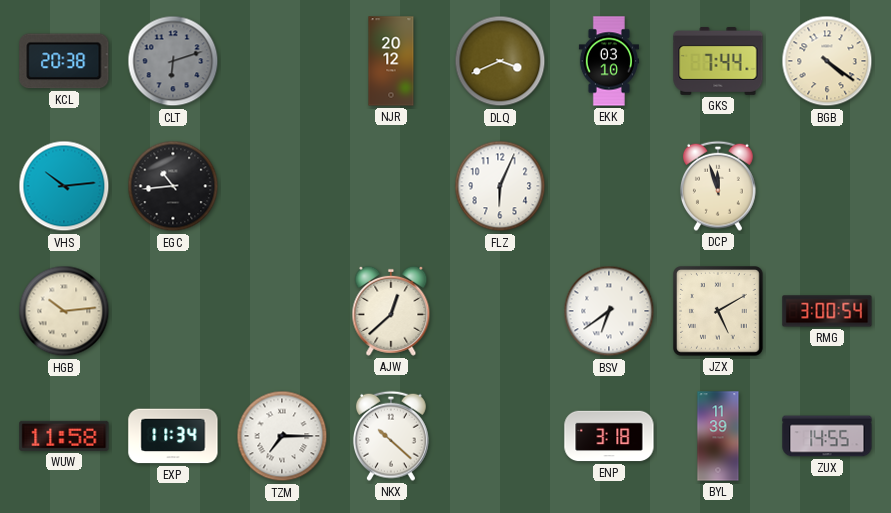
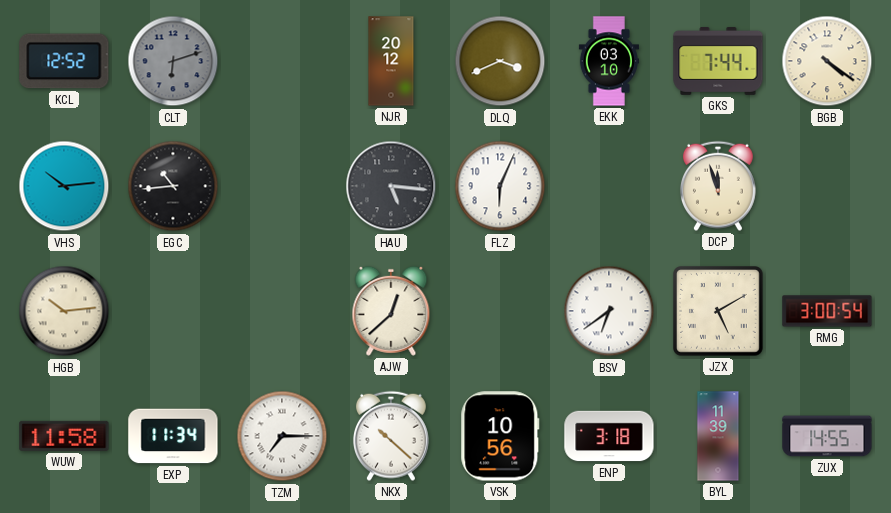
KCL: 20:38 -> 12:52 (64, 61)
HAU: none -> 5:16 (391, 186)
VSK: none -> 10:56 (500, 436)
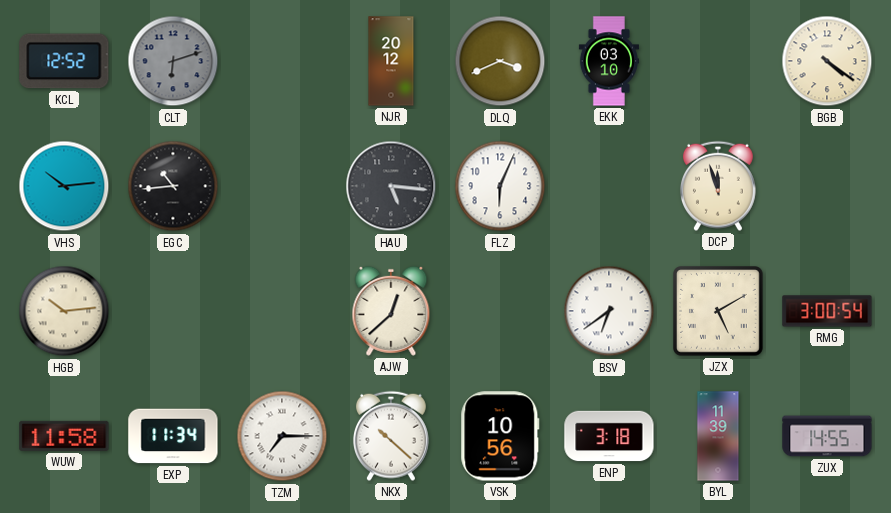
GKS: 7:44 -> none (718, 61)
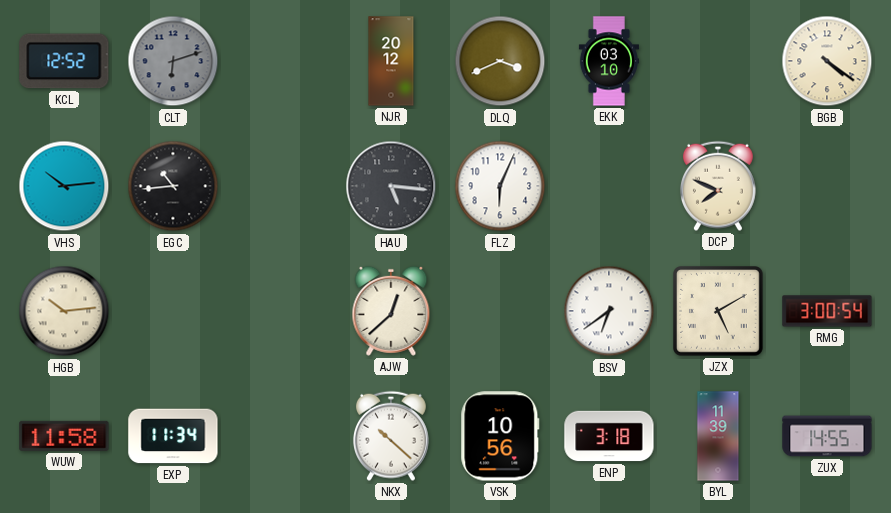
DCP: 11:57 -> 7:49 (718, 186)
TZM: 7:15 -> none (282, 436)
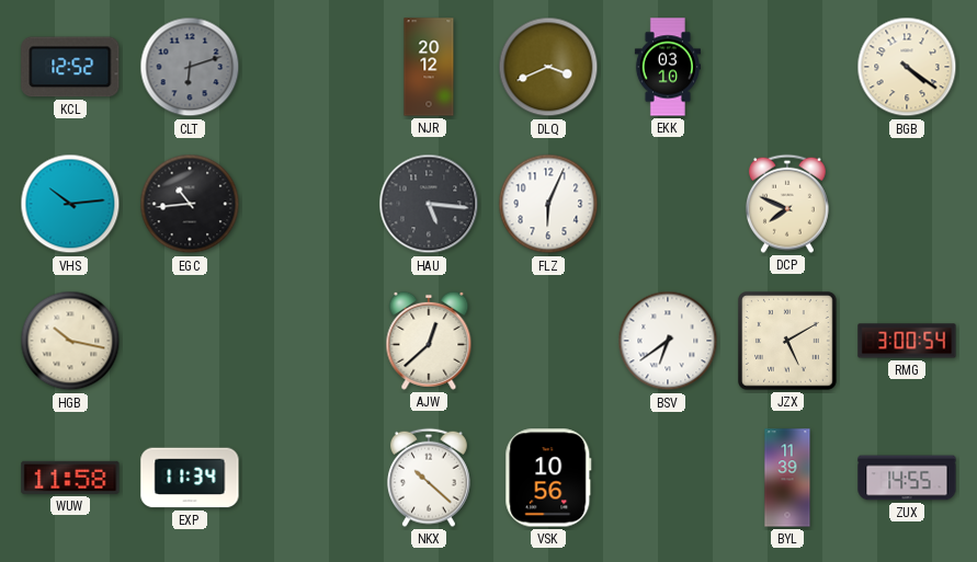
HGB: 10:14 -> 10:17 (70, 341)
ENP: 3:18 -> none (609, 436)
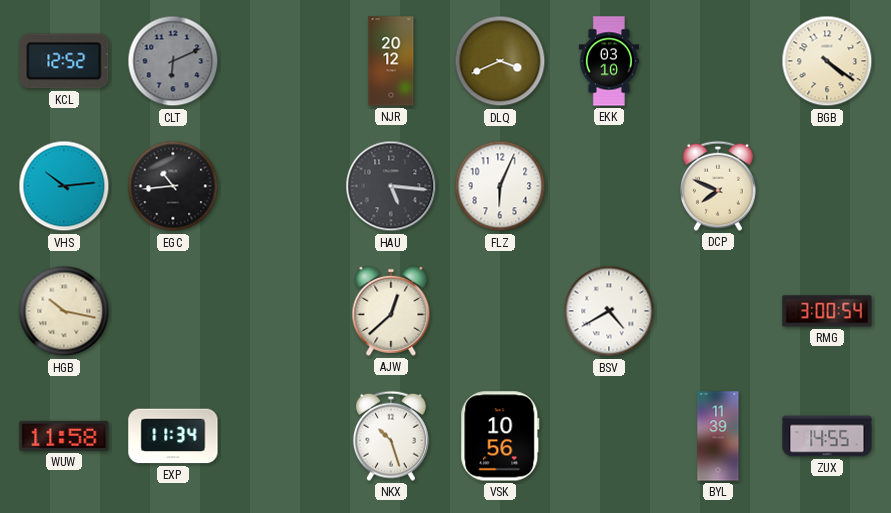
CLT: 6:12 -> 6:11 (173, 61)
BSV: 6:39 -> 4:40 (609, 311)
JZX: 5:10 -> none (788, 342)
NKX: 10:22 -> 10:27 (391, 436)
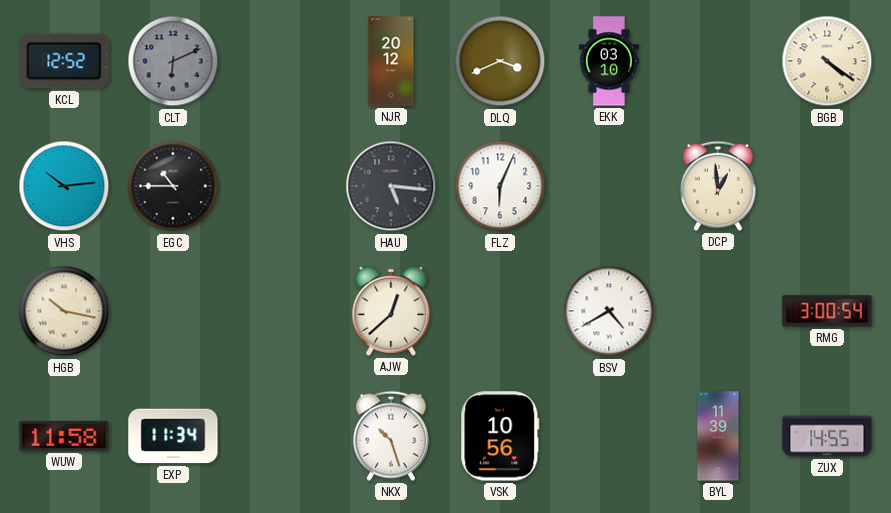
EGC: 10:44 -> 10:45 (173, 186)
DCP: 7:49 -> 12:59 (718, 186)
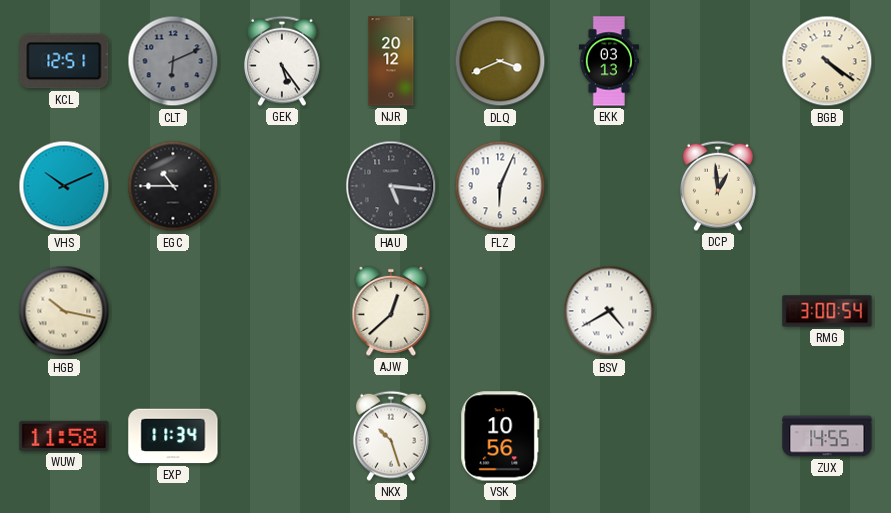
KCL: 12:52 -> 12:51 (64, 61)
GEK: none -> 5:24 (282, 61)
EKK: 03:10 -> 03:13 (609, 61)
VHS: 10:14 -> 10:11 (64, 186)
BYL: 11:39 -> none (718, 436)
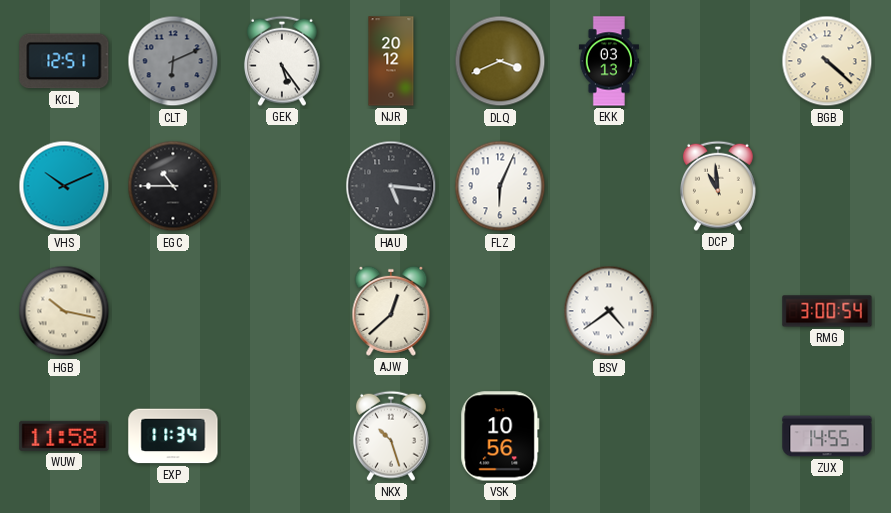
BGB: 4:21 -> 4:22 (827, 61)
DCP: 12:59 -> 10:59 (718, 186)
BSV: 4:40 -> 4:39 (609, 311)
